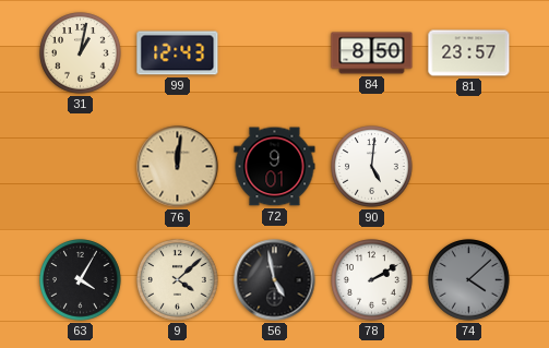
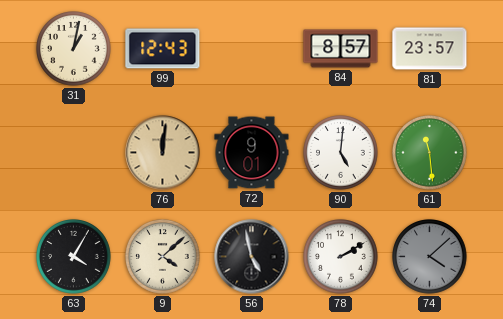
84: 8:50 -> 8:57 (341, 49)
61: none -> 11:29 (430, 153)
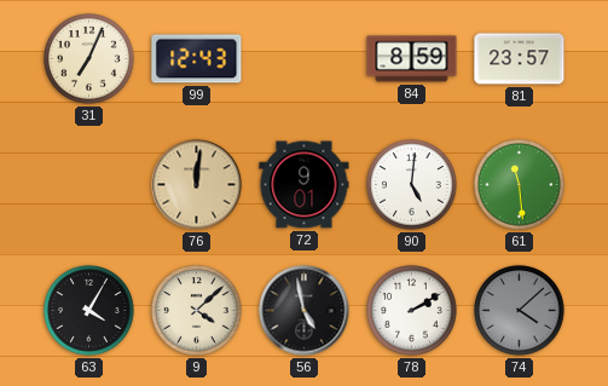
31: 1:02 -> 7:04 (89, 59)
84: 8:57 -> 8:59 (412, 59)
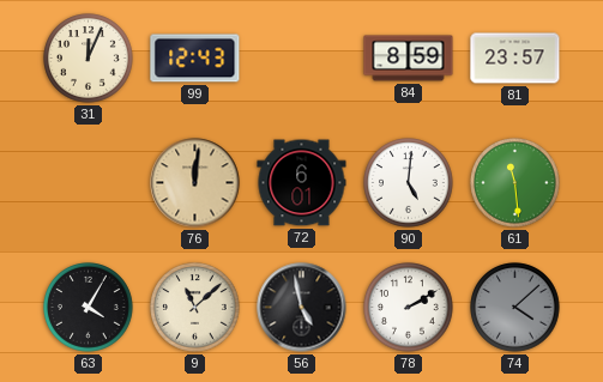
31: 7:04 -> 12:04 (89, 59)
72: 9:01 -> 6:01 (302, 183)
9: 4:08 -> 11:08 (195, 308)
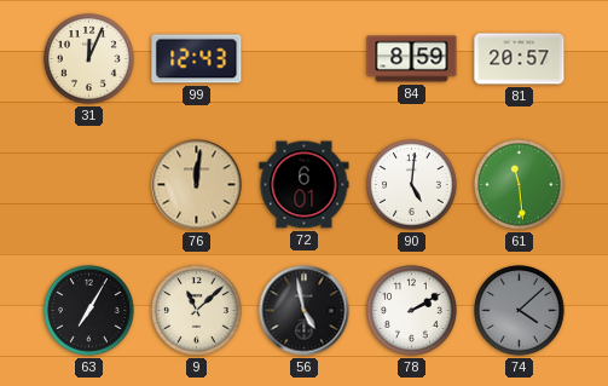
81: 23:57 -> 20:57 (520, 59)
63: 4:05 -> 7:05 (89, 311)
